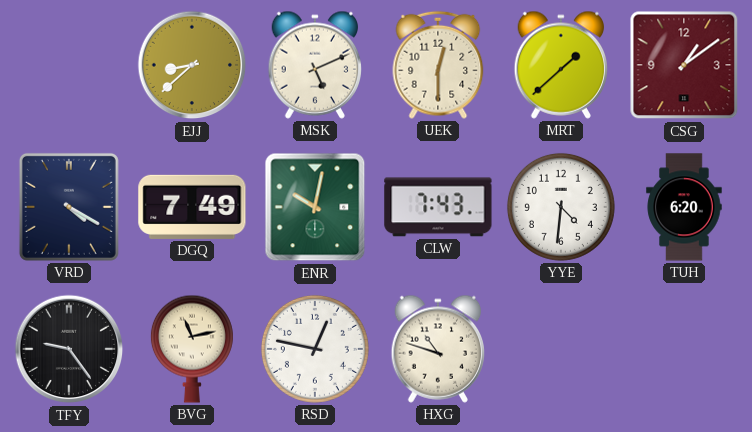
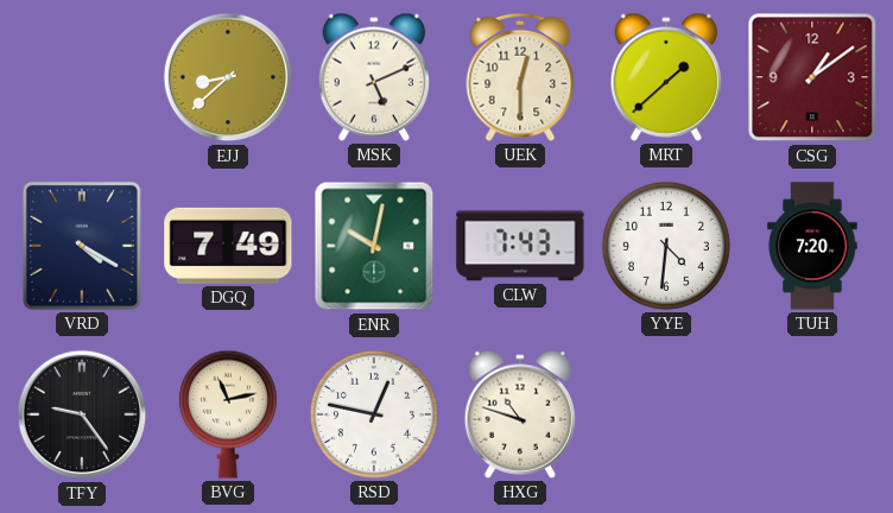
TUH: 6:20 -> 7:20 (812, 246)
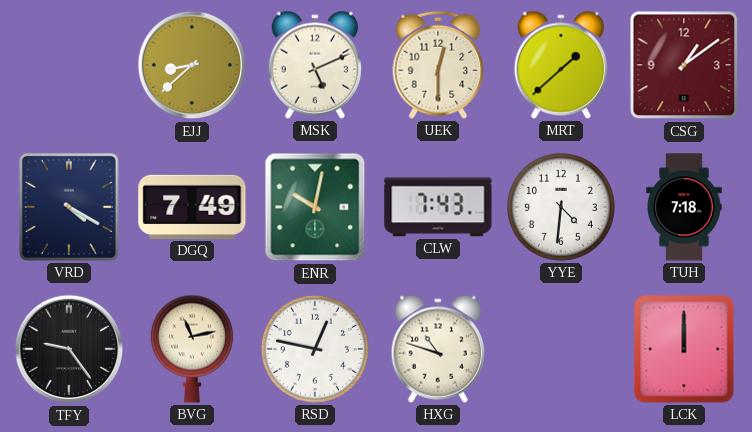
TUH: 7:20 -> 7:18 (684, 207)
LCK: none -> 12:00 (684, 349)
